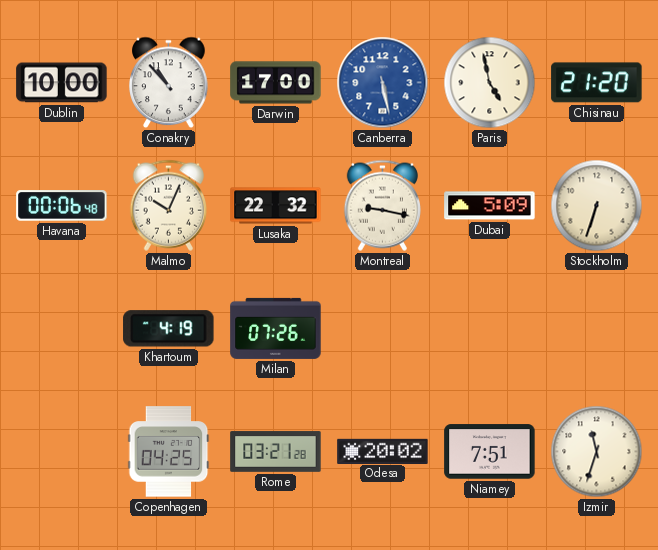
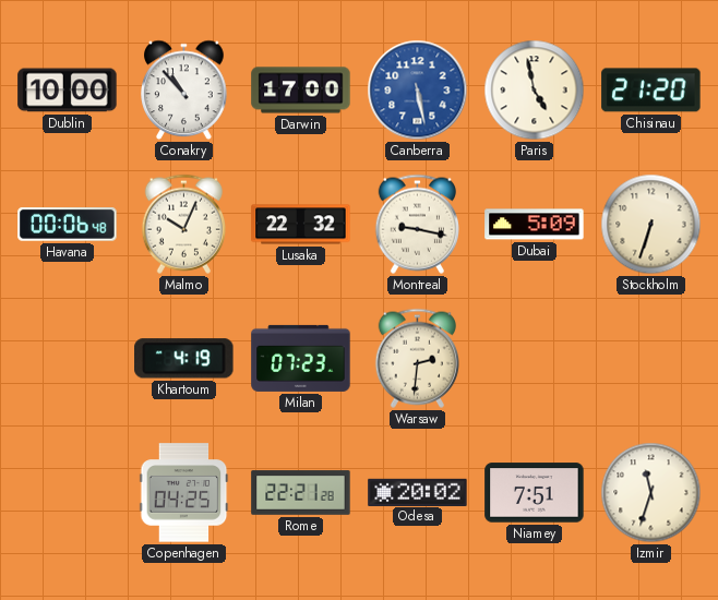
Milan: 07:26 -> 07:23 (301, 358)
Warsaw: none -> 2:31 (417, 358)
Rome: 03:21 -> 22:21 (301, 493)
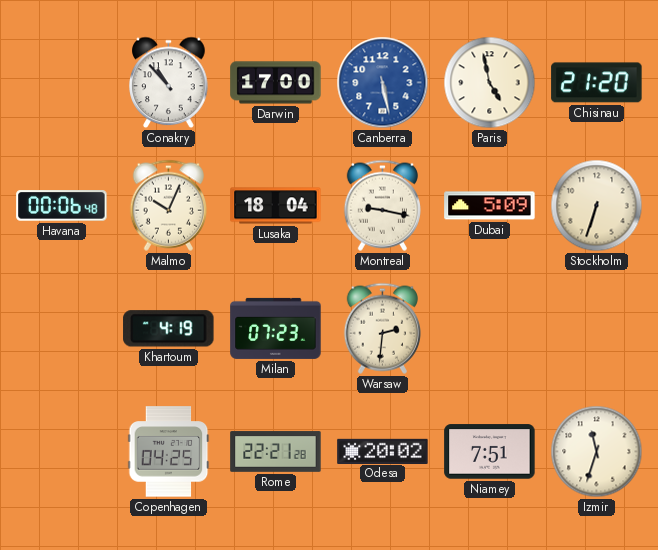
Dublin: 10:00 -> none (68, 91)
Lusaka: 22:32 -> 18:04 (276, 206)
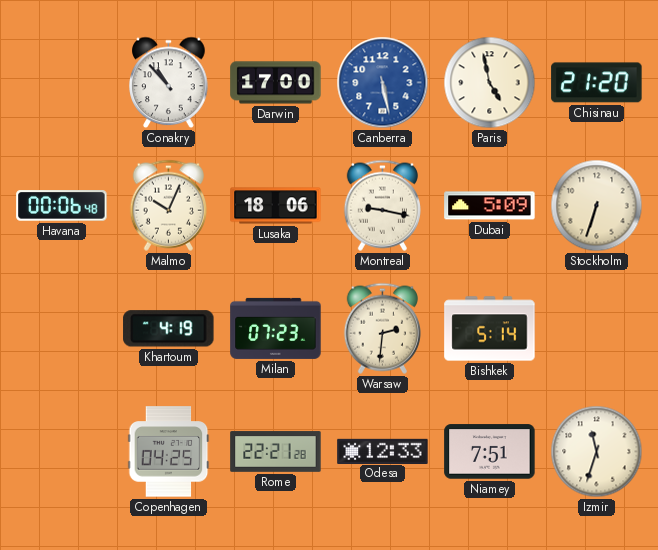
Lusaka: 18:04 -> 18:06 (276, 206)
Bishkek: none -> 5:14 (490, 329)
Odesa: 20:02 -> 12:33 (383, 451)
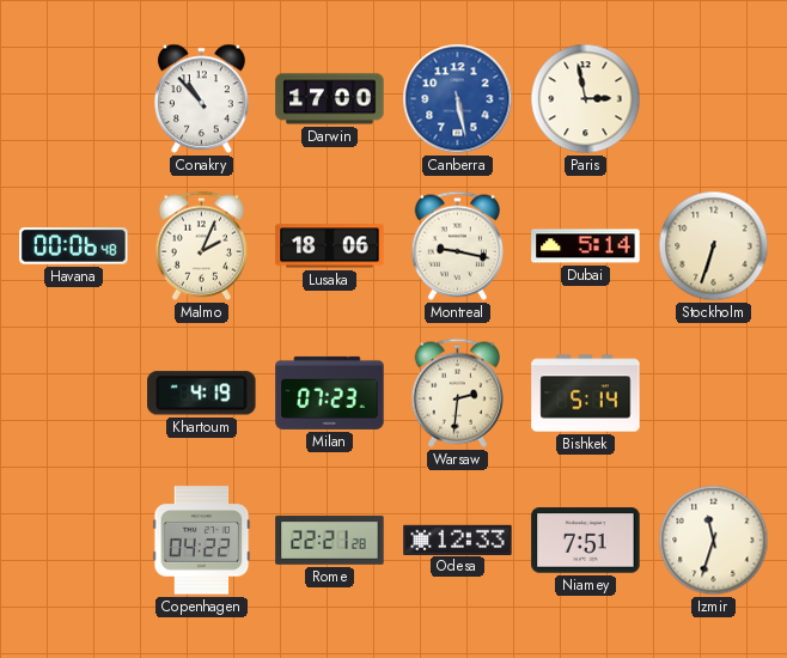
Paris: 4:58 -> 2:58 (586, 99)
Chisinau: 21:20 -> none (597, 83)
Malmo: 10:04 -> 2:04 (201, 245)
Dubai: 5:09 -> 5:14 (586, 246)
Copenhagen: 04:25 -> 04:22 (202, 541)
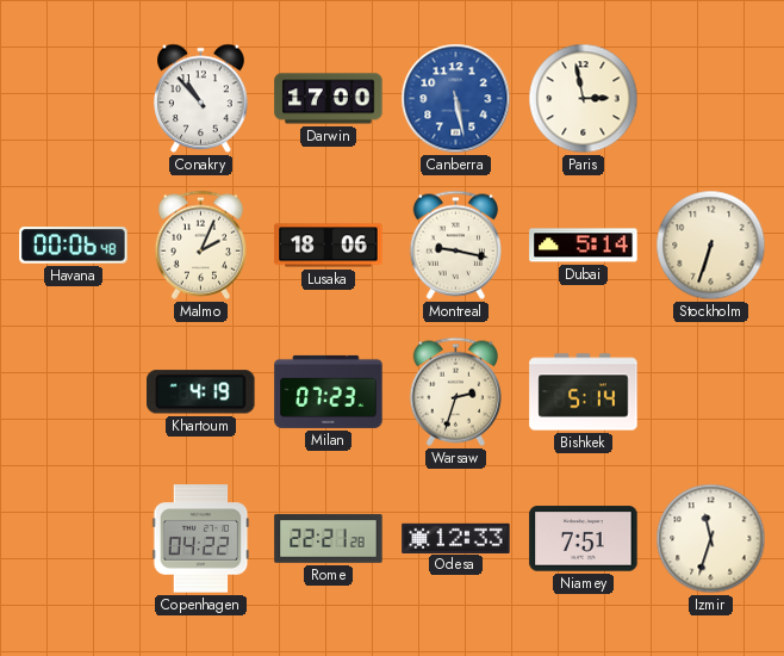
Warsaw: 2:31 -> 2:33 (455, 391)
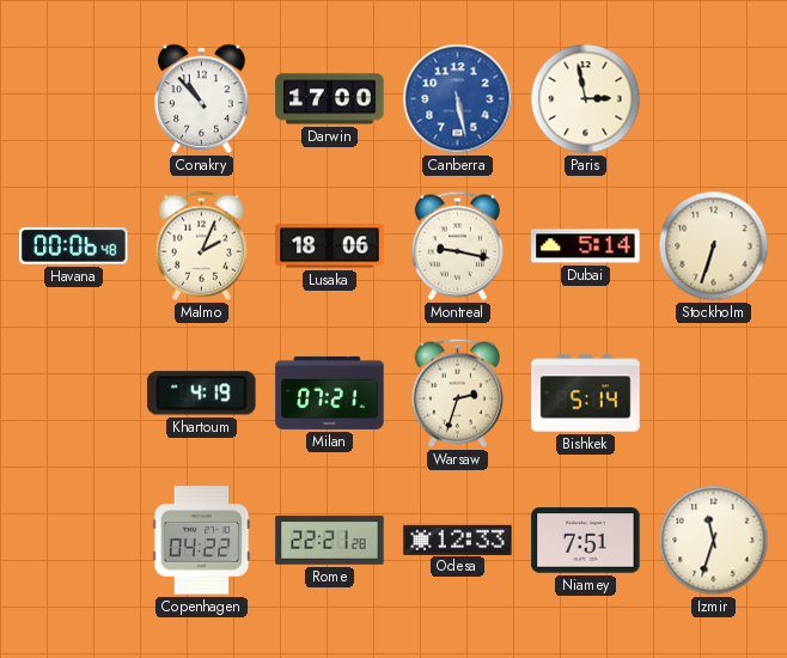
Milan: 07:23 -> 07:21 (330, 392)
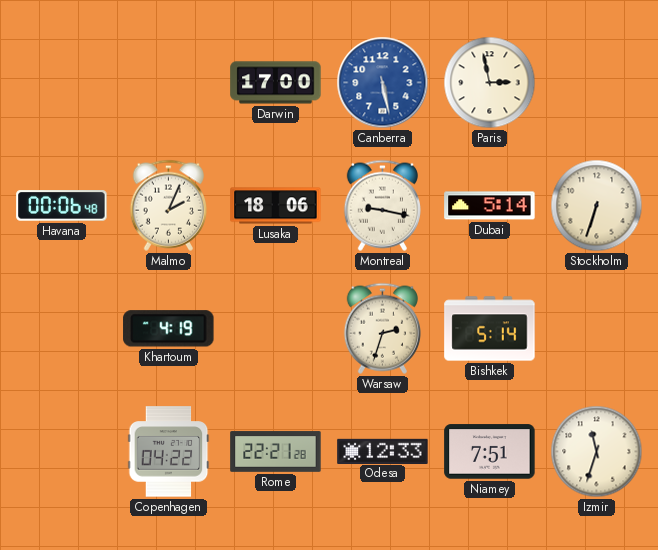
Conakry: 10:53 -> none (202, 99)
Milan: 07:21 -> none (330, 392)
